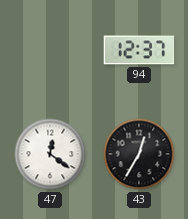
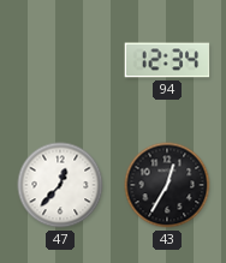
94: 12:37 -> 12:34 (167, 60)
47: 12:21 -> 12:37 (60, 185)
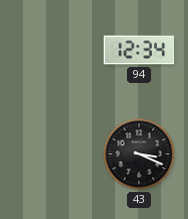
47: 12:37 -> none (60, 185)
43: 12:35 -> 3:19 (139, 154)
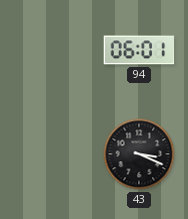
94: 12:34 -> 06:01 (139, 50)
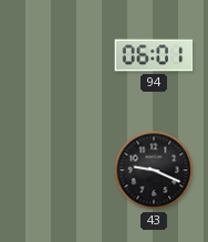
43: 3:19 -> 9:19 (154, 170)
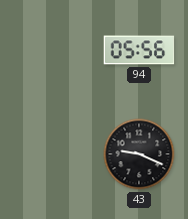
94: 06:01 -> 05:56 (139, 50)
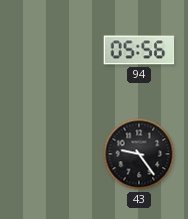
43: 9:19 -> 9:24 (139, 154)
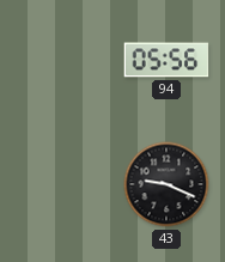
43: 9:24 -> 9:19 (166, 184)
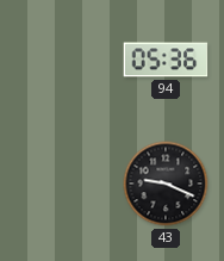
94: 05:56 -> 05:36 (166, 60)
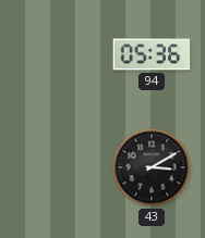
43: 9:19 -> 3:10 (152, 167)
